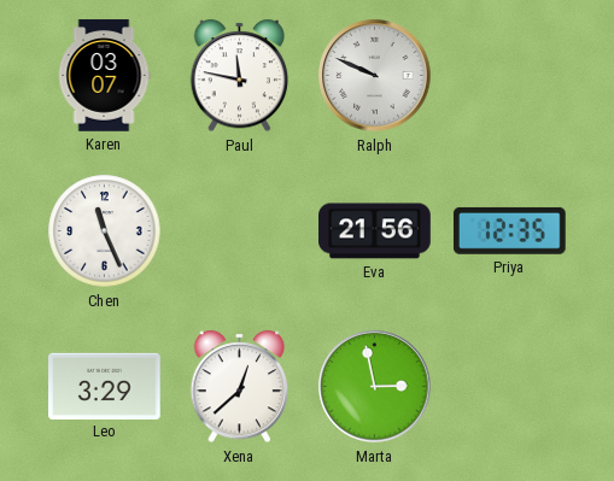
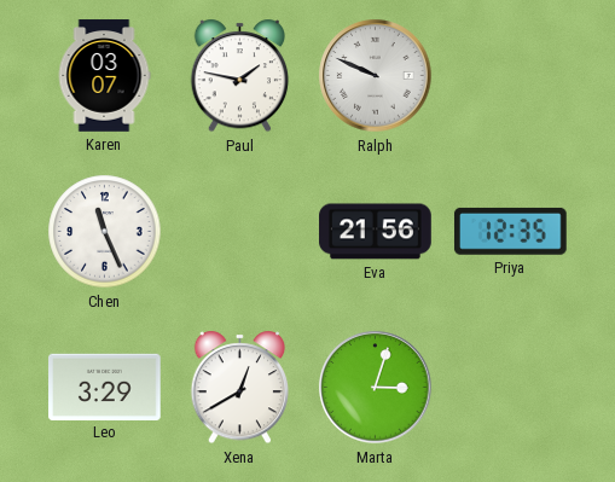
Paul: 11:47 -> 1:47 (240, 76)
Xena: 12:38 -> 12:40 (240, 388)
Marta: 2:58 -> 3:03 (376, 388)
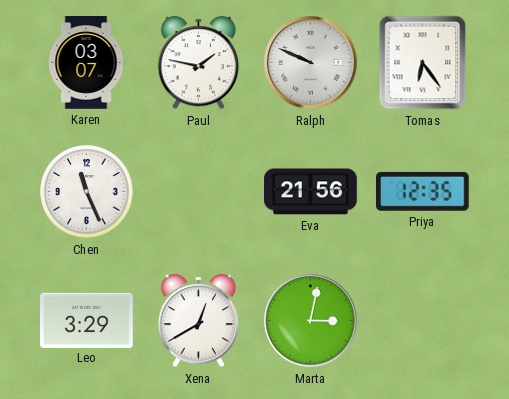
Tomas: none -> 6:24 (423, 63)
Marta: 3:03 -> 3:02 (311, 321)
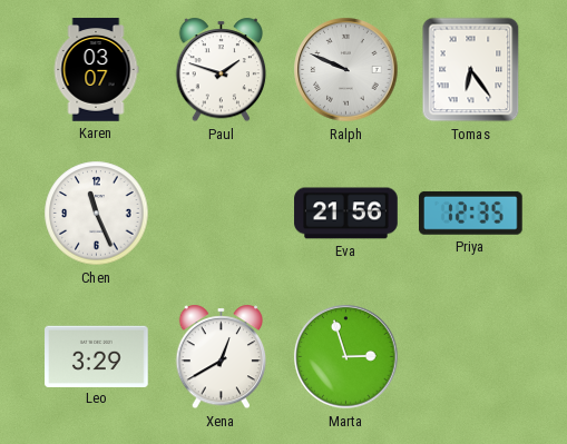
Paul: 1:47 -> 1:48 (222, 70)
Marta: 3:02 -> 2:57 (346, 357)
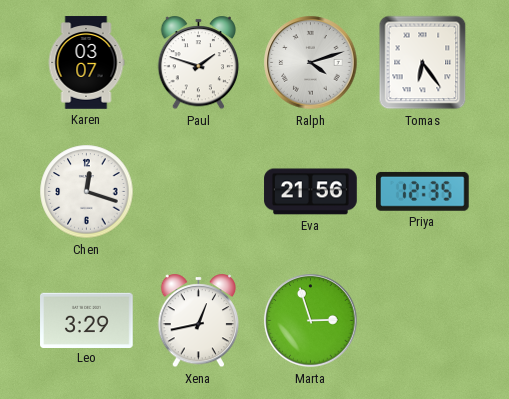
Ralph: 9:49 -> 4:12 (311, 63)
Chen: 11:26 -> 12:18 (87, 192)
Xena: 12:40 -> 12:43 (199, 321)
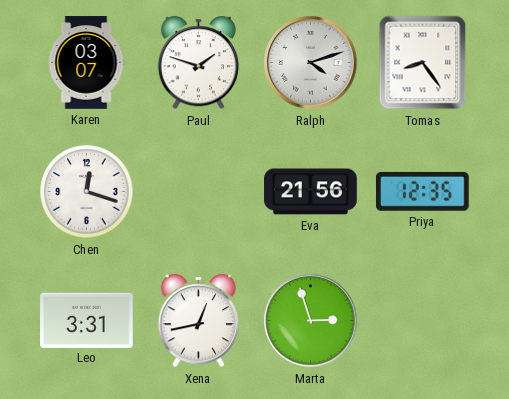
Tomas: 6:24 -> 8:24 (423, 63)
Leo: 3:29 -> 3:31 (87, 320)
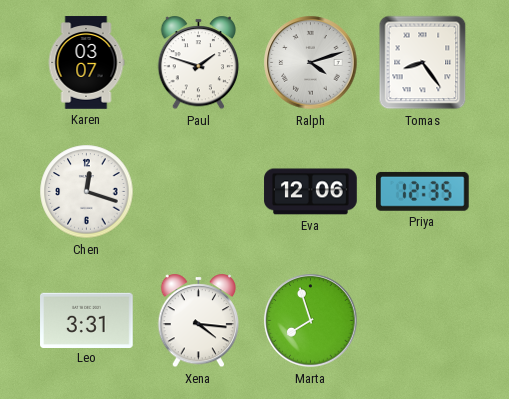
Eva: 21:56 -> 12:06 (311, 192)
Xena: 12:43 -> 4:16 (199, 321)
Marta: 2:57 -> 7:57 (311, 321)
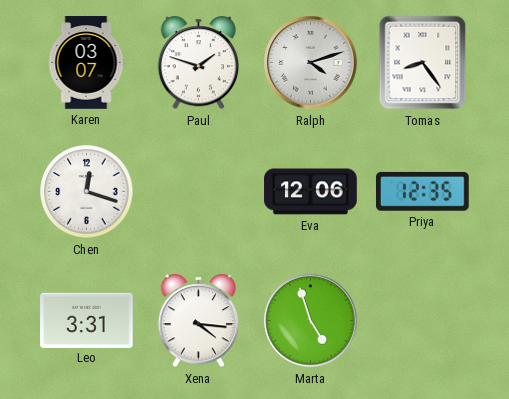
Marta: 7:57 -> 4:57 (311, 321)
